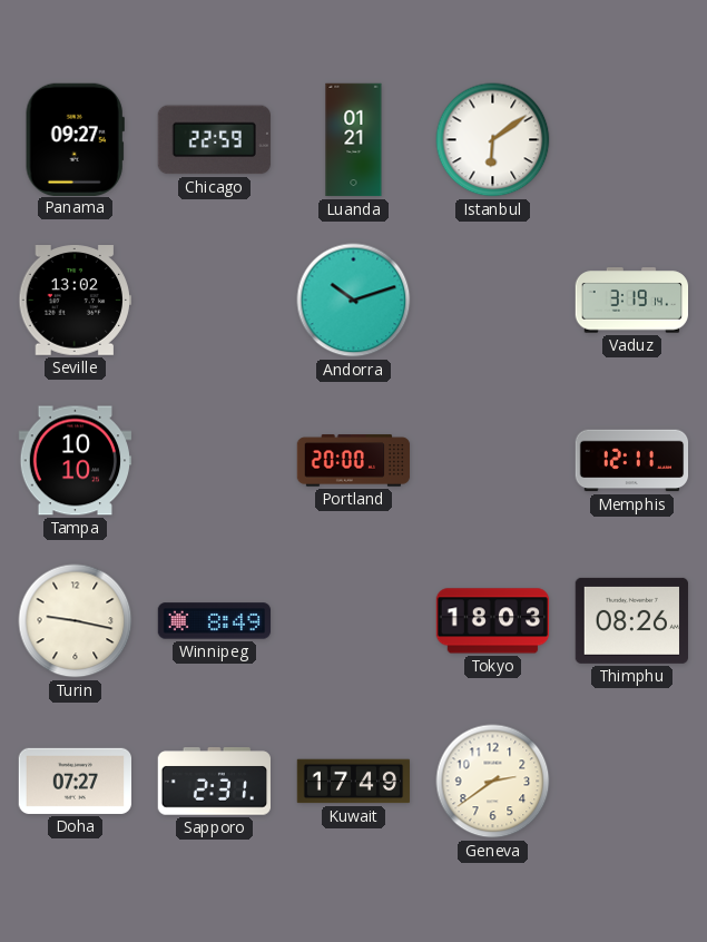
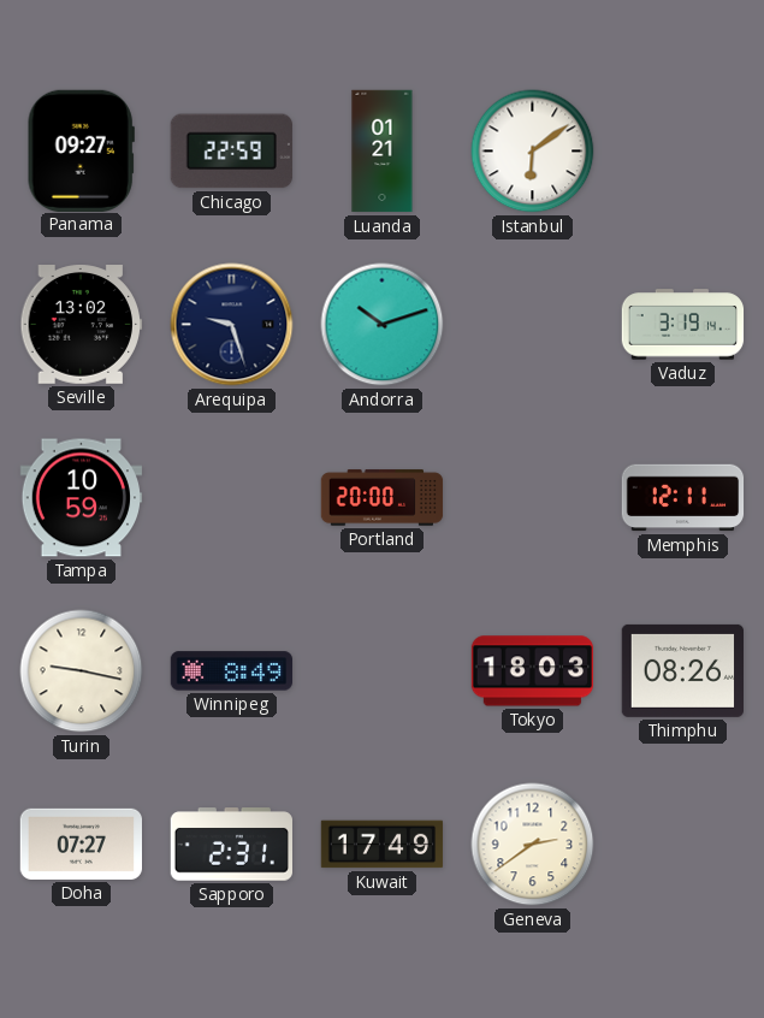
Arequipa: none -> 9:27 (232, 325)
Tampa: 10:10 -> 10:59 (82, 498)
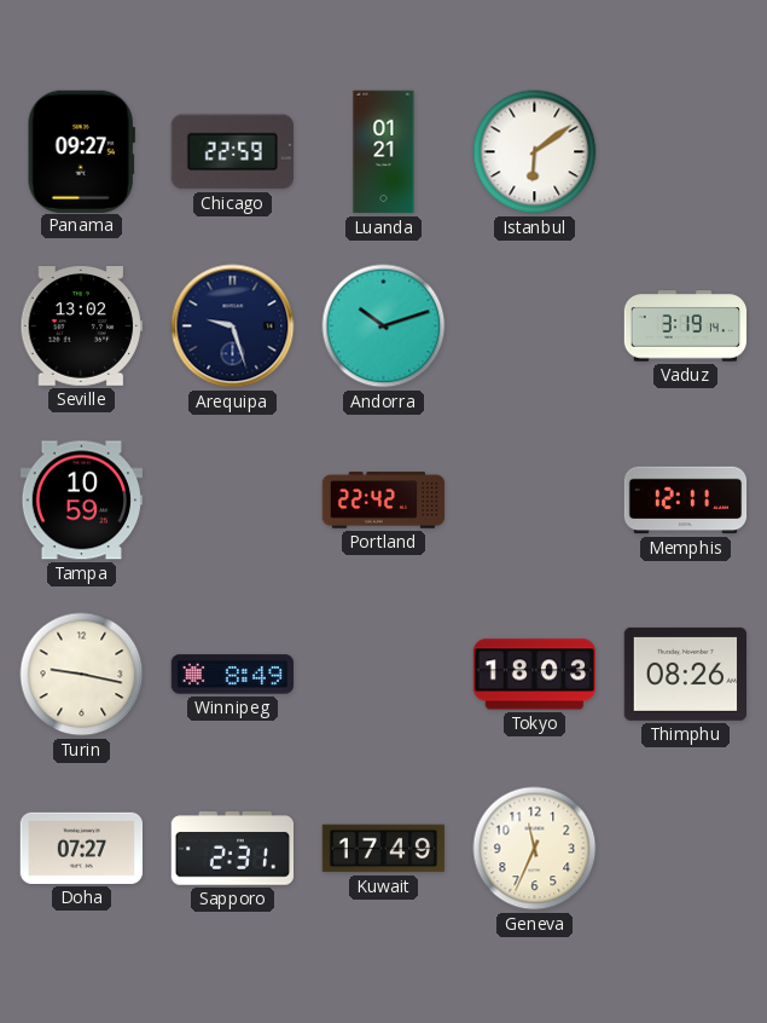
Portland: 20:00 -> 22:42 (384, 501)
Geneva: 2:39 -> 11:34 (535, 849)
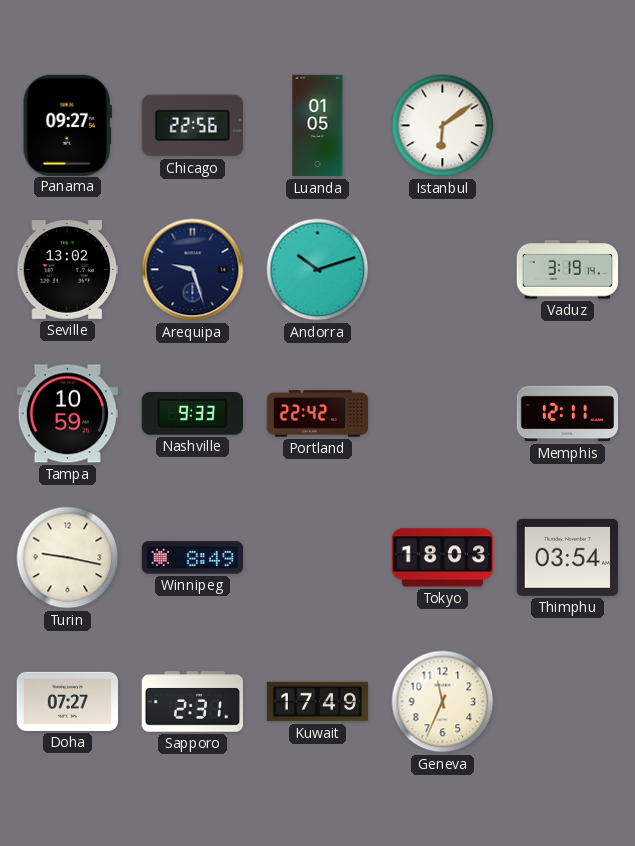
Chicago: 22:59 -> 22:56 (192, 126)
Luanda: 01:21 -> 01:05 (318, 126)
Nashville: none -> 9:33 (192, 414)
Thimphu: 08:26 -> 03:54 (567, 557)
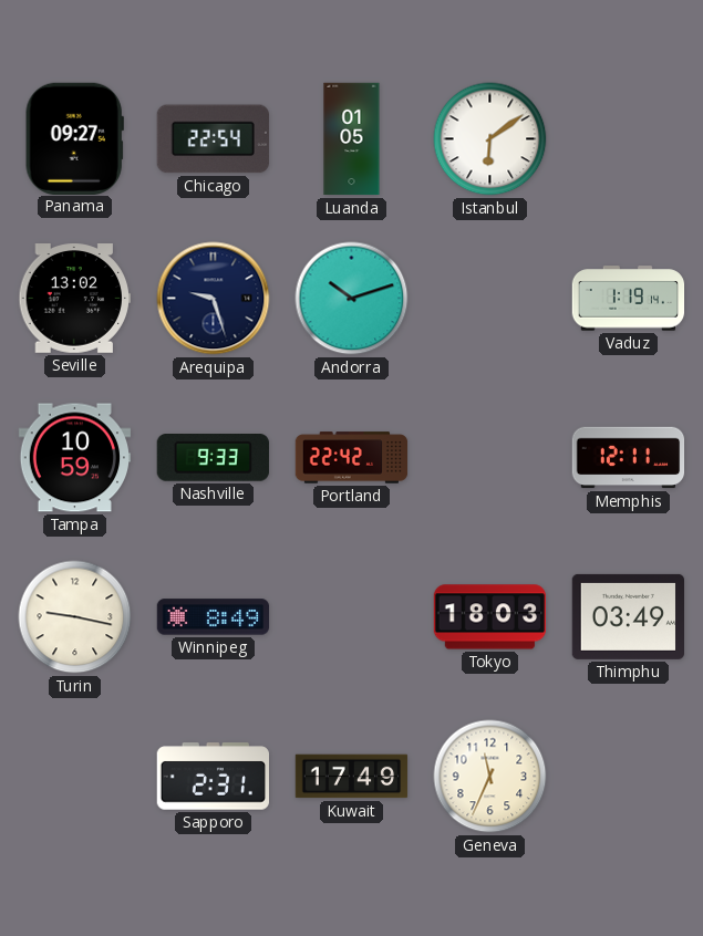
Chicago: 22:56 -> 22:54 (213, 139)
Vaduz: 3:19 -> 1:19 (629, 299)
Thimphu: 03:54 -> 03:49 (628, 616)
Doha: 07:27 -> none (68, 701)
